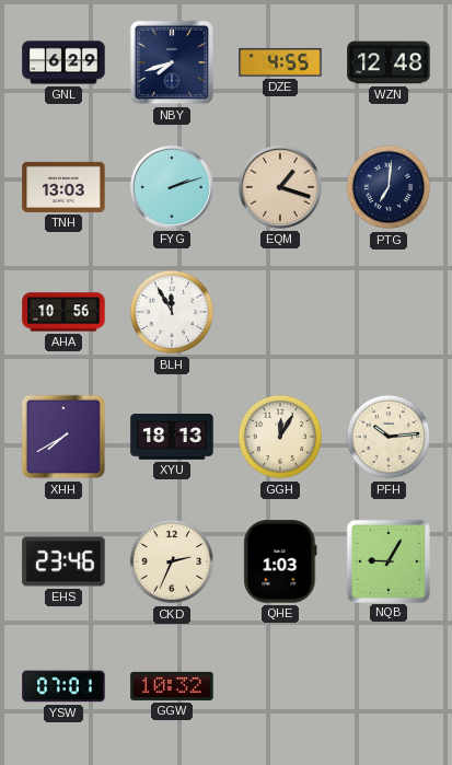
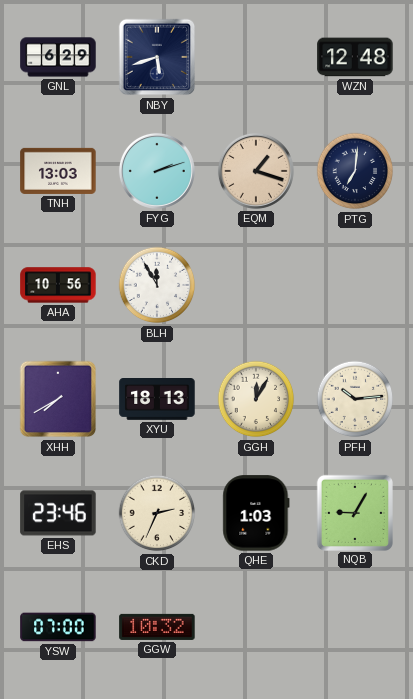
NBY: 7:42 -> 5:42 (157, 57)
DZE: 4:55 -> none (280, 62)
YSW: 07:01 -> 07:00 (58, 627)
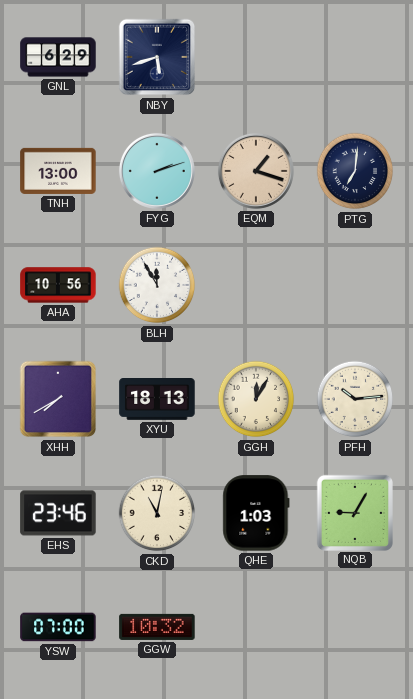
WZN: 12:48 -> none (355, 57)
TNH: 13:03 -> 13:00 (58, 171)
CKD: 2:34 -> 11:02 (157, 513)
